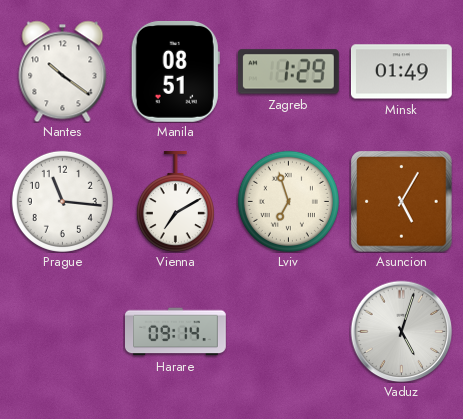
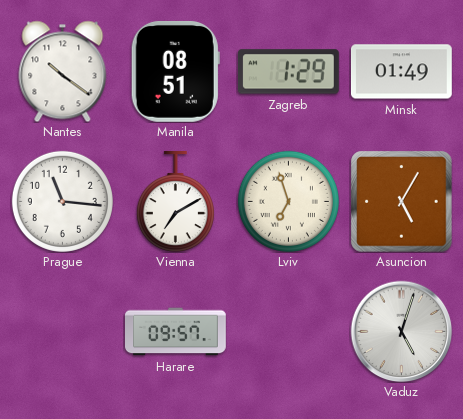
Harare: 09:14 -> 09:57 (176, 332)
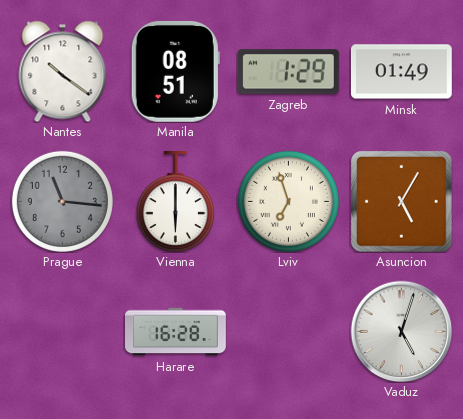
Prague dial: white -> grey (62, 201)
Vienna: 7:10 -> 6:00 (175, 202)
Harare: 09:57 -> 16:28 (176, 332)
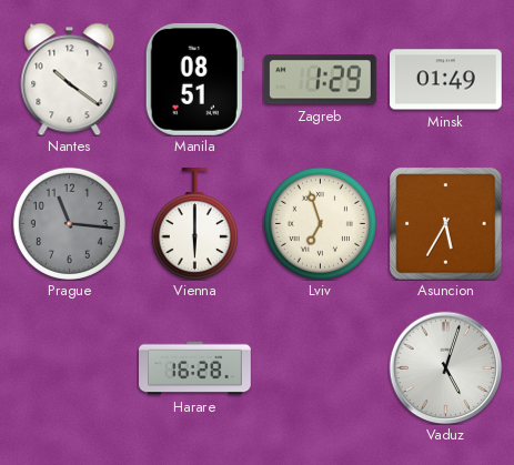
Asuncion: 5:05 -> 5:35 (445, 223)
